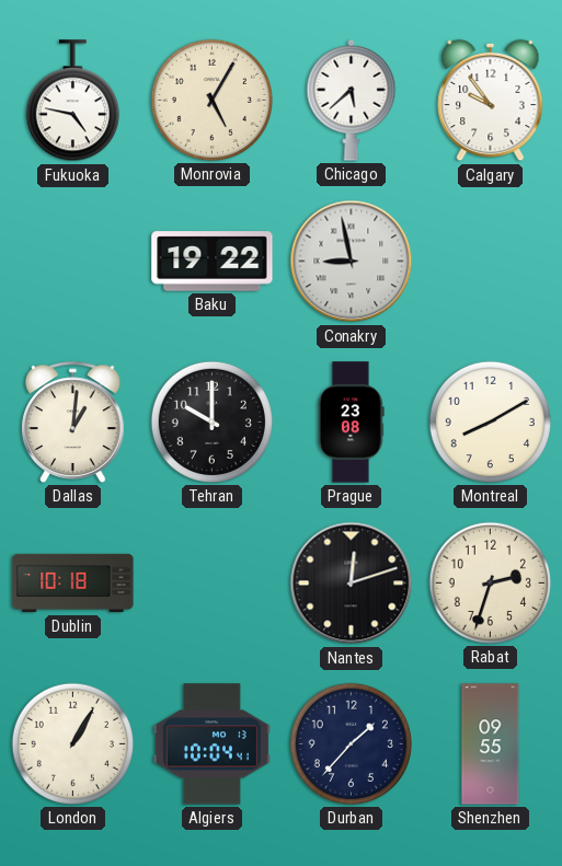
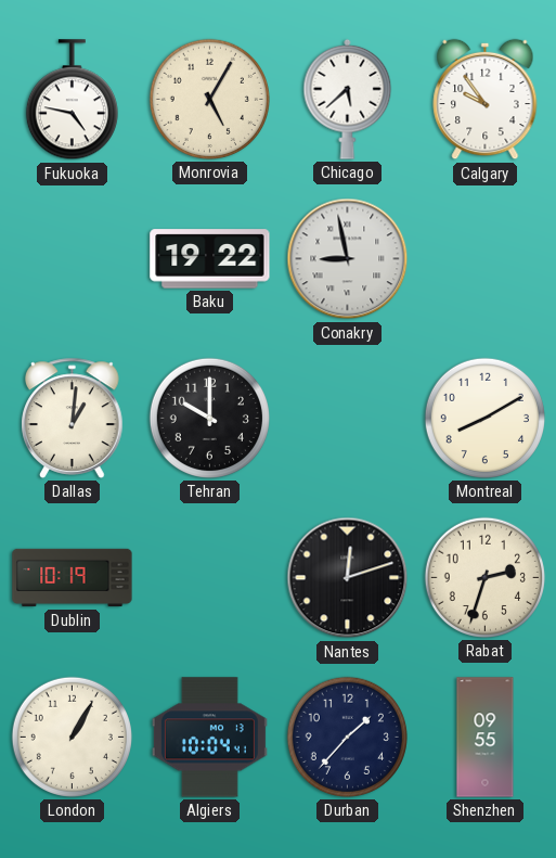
Prague: 23:08 -> none (352, 423)
Dublin: 10:18 -> 10:19 (73, 578)
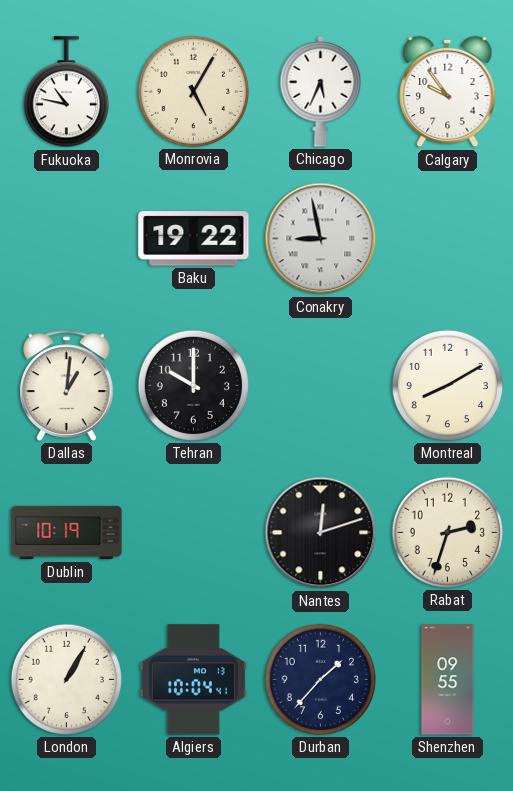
Fukuoka: 4:47 -> 10:47 (66, 92)
Chicago: 5:38 -> 5:34 (321, 91)
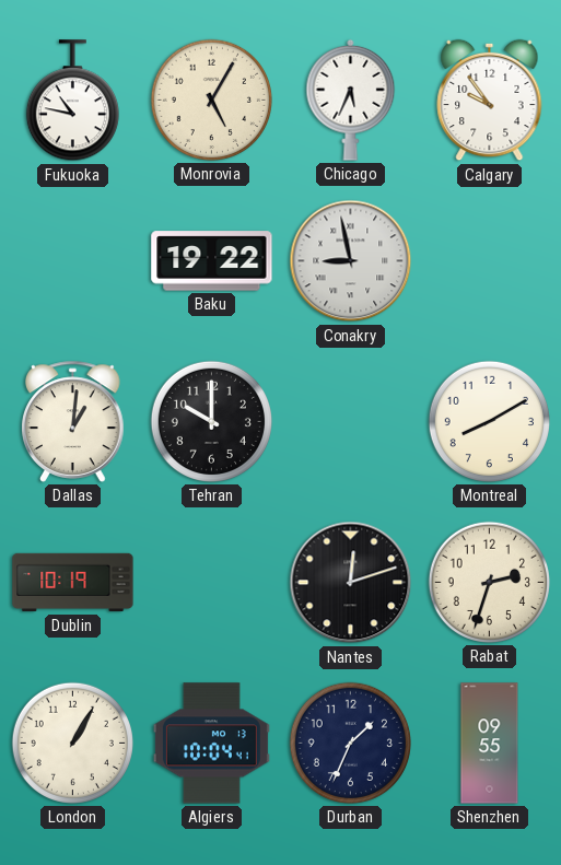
Durban: 1:37 -> 1:34 (350, 743)
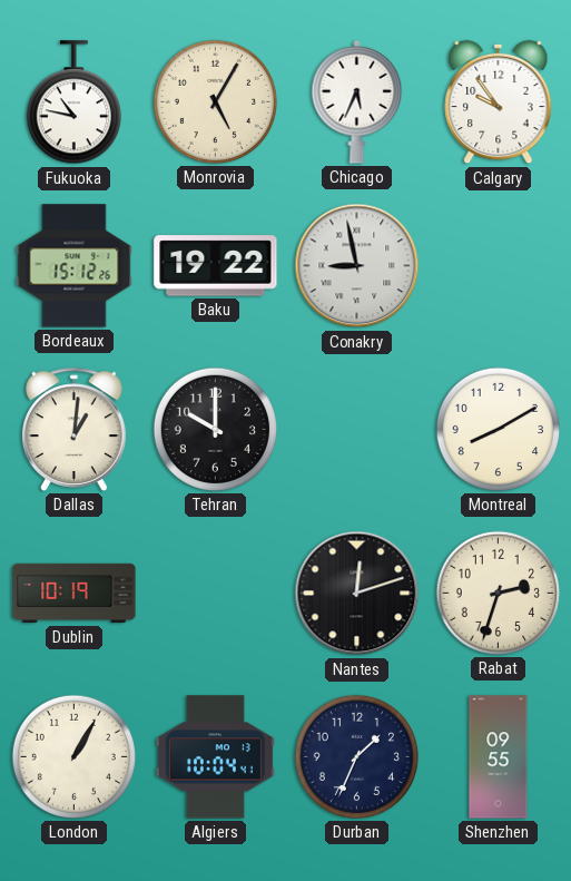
Bordeaux: none -> 15:12 (75, 266)
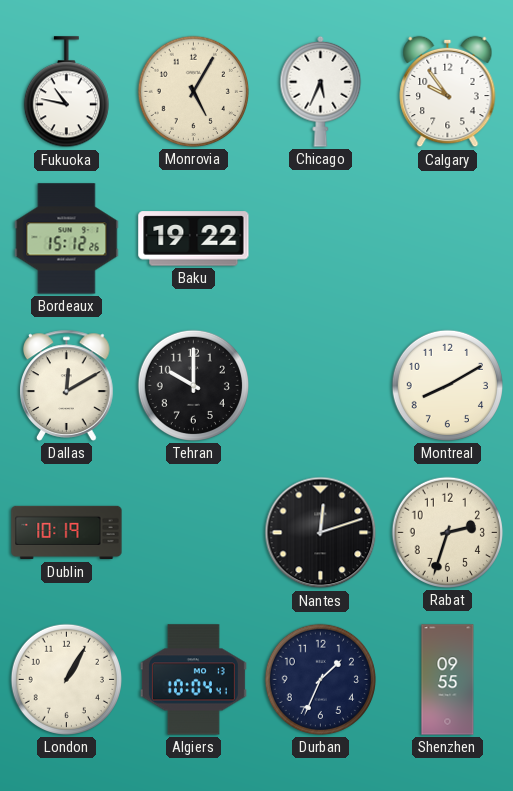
Conakry: 8:58 -> none (357, 266)
Dallas: 1:01 -> 12:10 (67, 385)
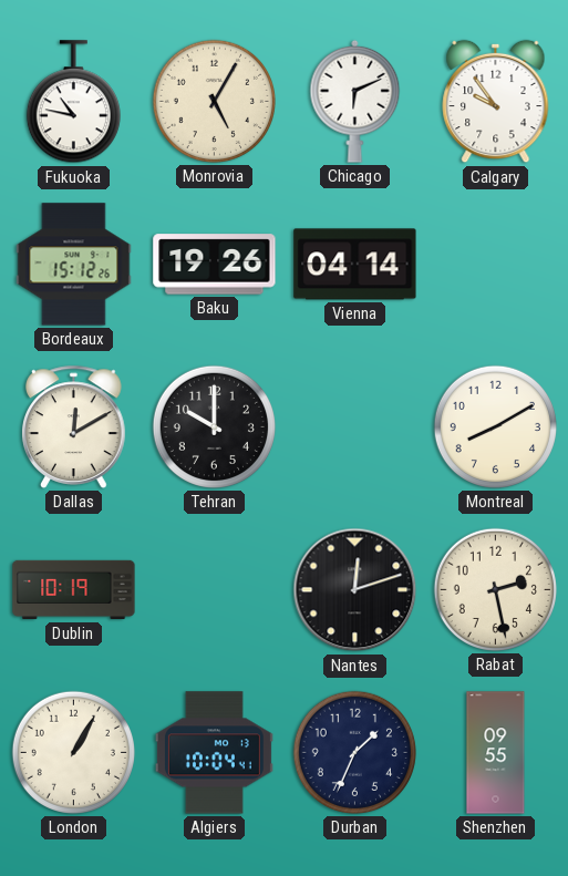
Chicago: 5:34 -> 6:11 (355, 101)
Baku: 19:22 -> 19:26 (215, 265)
Vienna: none -> 04:14 (355, 265)
Rabat: 2:33 -> 2:28 (495, 589)
